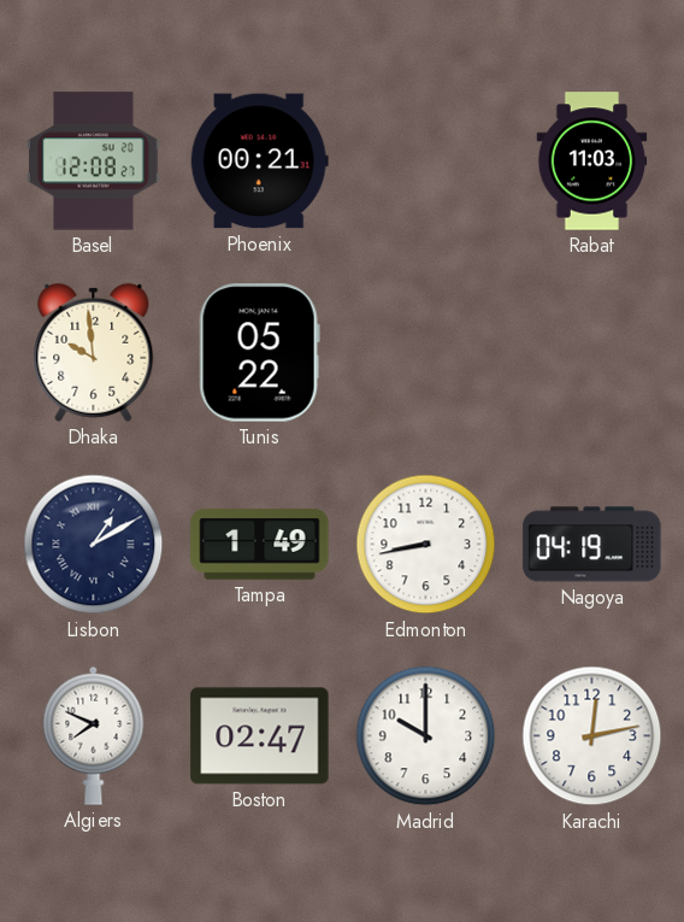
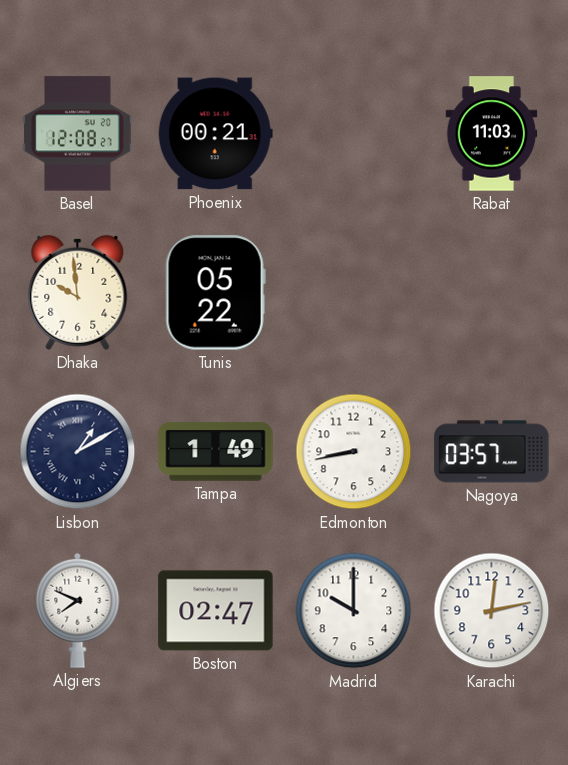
Nagoya: 04:19 -> 03:57 (492, 452)
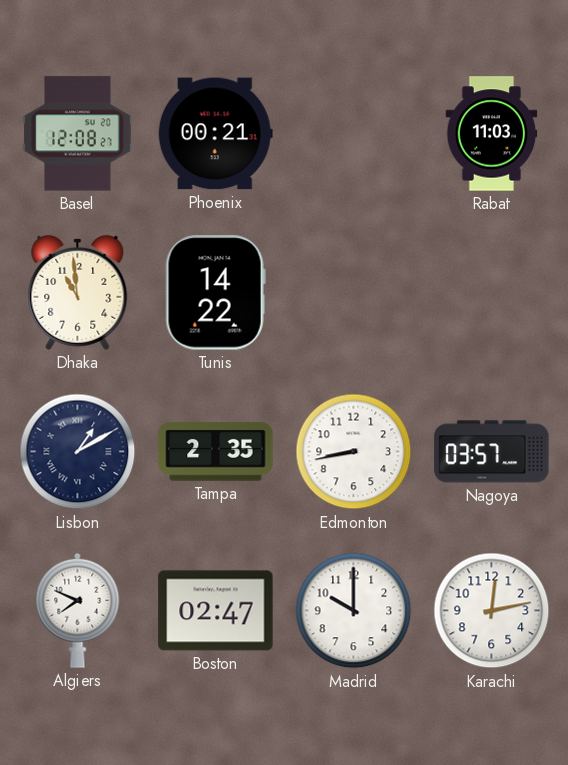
Dhaka: 9:59 -> 10:59 (78, 292)
Tunis: 05:22 -> 14:22 (215, 293)
Tampa: 1:49 -> 2:35 (216, 452)
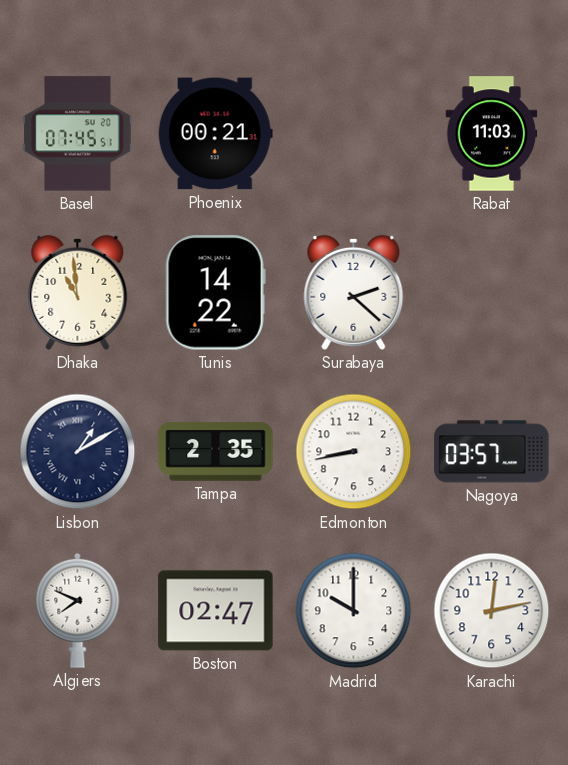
Basel: 12:08 -> 07:45 (78, 134)
Surabaya: none -> 2:22 (354, 292)
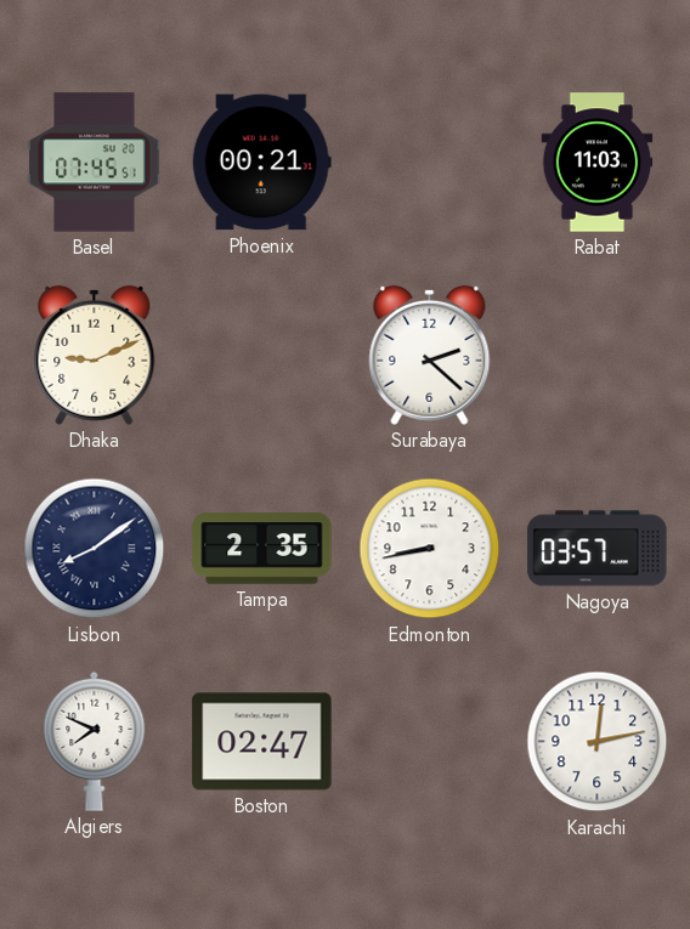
Dhaka: 10:59 -> 9:11 (95, 355)
Tunis: 14:22 -> none (215, 293)
Lisbon: 1:10 -> 8:09 (95, 549)
Madrid: 10:00 -> none (354, 611)
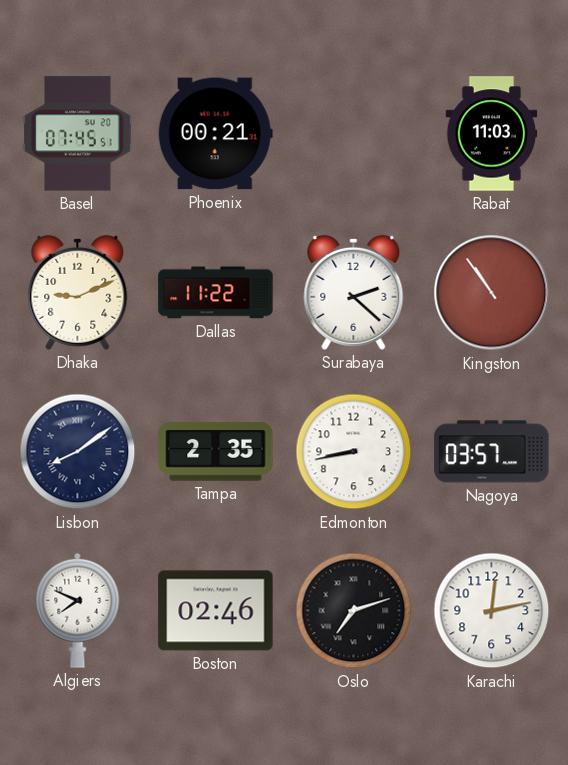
Dallas: none -> 11:22 (216, 293)
Kingston: none -> 10:54 (492, 293)
Boston: 02:47 -> 02:46 (216, 611)
Oslo: none -> 7:12 (354, 611)
